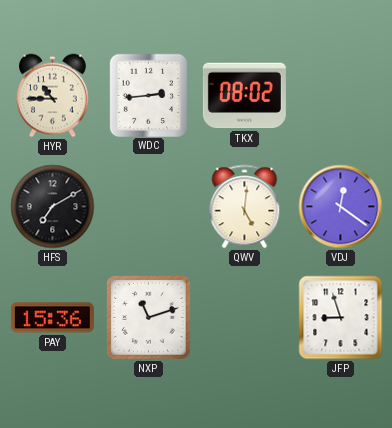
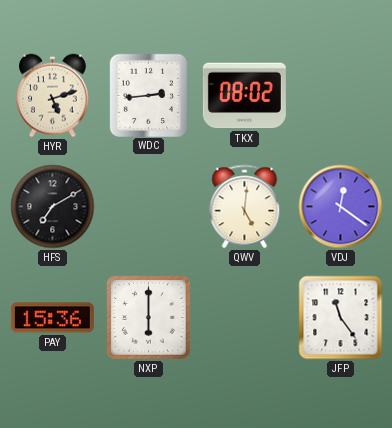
HYR: 10:45 -> 5:12 (53, 96)
NXP: 11:12 -> 6:00 (149, 318)
JFP: 8:57 -> 11:24 (341, 318)
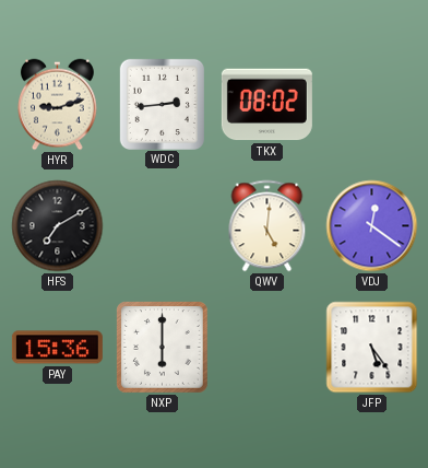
HYR: 5:12 -> 9:12 (58, 105)
JFP: 11:24 -> 5:24 (372, 348)
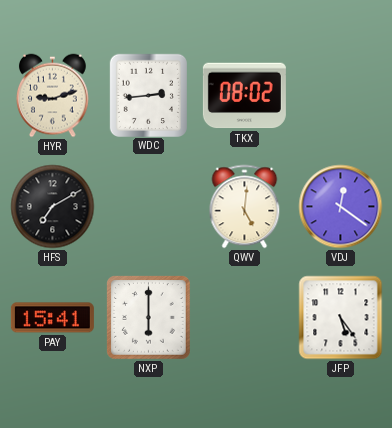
PAY: 15:36 -> 15:41 (52, 318)
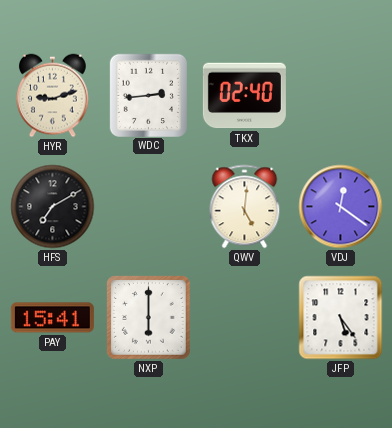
TKX: 08:02 -> 02:40 (244, 96)
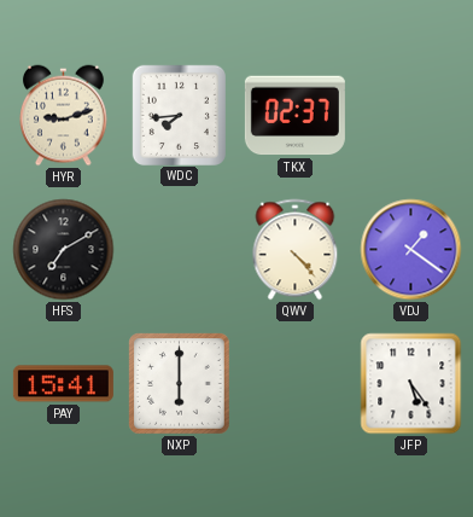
WDC: 2:44 -> 7:44 (179, 115)
TKX: 02:40 -> 02:37 (294, 116)
QWV: 5:01 -> 4:23 (296, 250)
VDJ: 12:21 -> 1:21 (411, 250)
